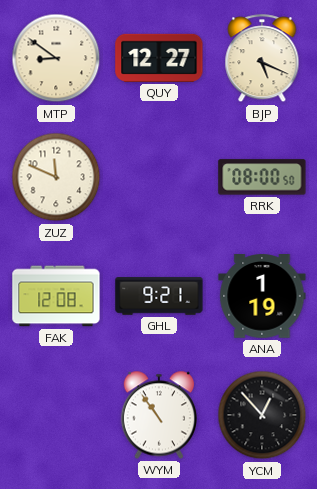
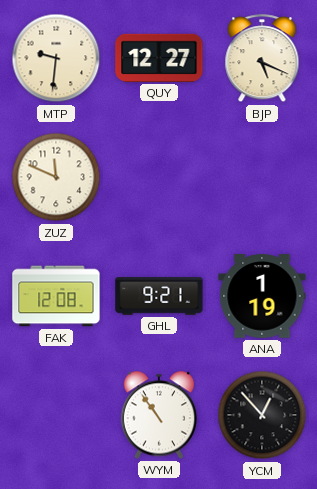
MTP: 8:51 -> 9:31 (56, 58)
RRK: 08:00 -> none (262, 177)
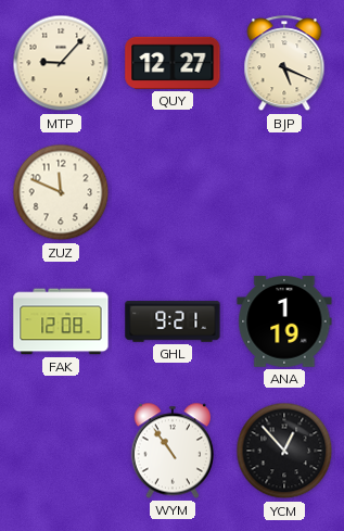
MTP: 9:31 -> 9:07 (61, 63)
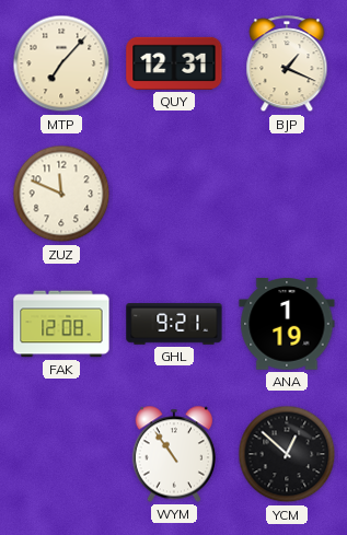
MTP: 9:07 -> 7:07 (61, 63)
QUY: 12:27 -> 12:31 (174, 63)
BJP: 5:19 -> 1:19 (287, 65)
YCM: 12:53 -> 12:52 (287, 454)
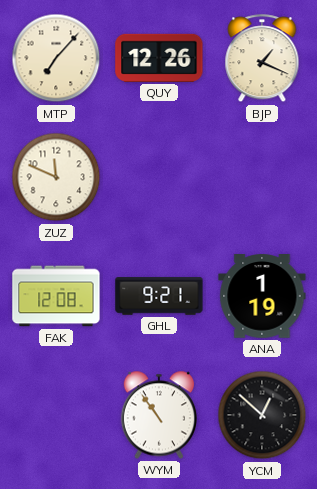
QUY: 12:31 -> 12:26 (159, 58)
